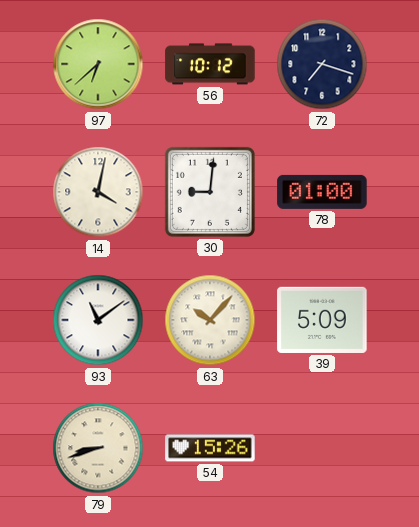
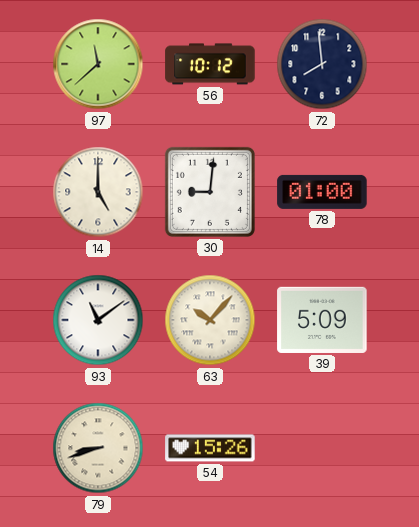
97: 6:38 -> 11:38 (98, 64)
72: 7:18 -> 7:59 (322, 64)
14: 4:02 -> 5:00 (98, 192)
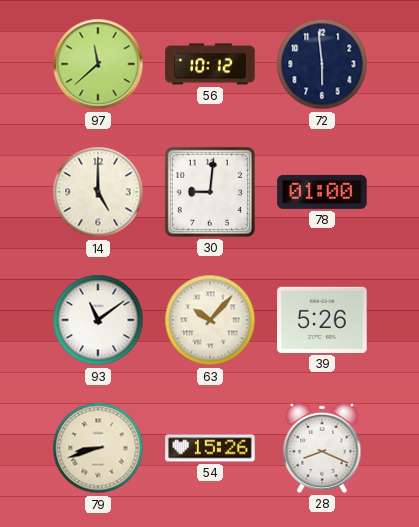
72: 7:59 -> 5:59 (322, 64)
39: 5:09 -> 5:26 (322, 320)
28: none -> 8:19 (322, 448)
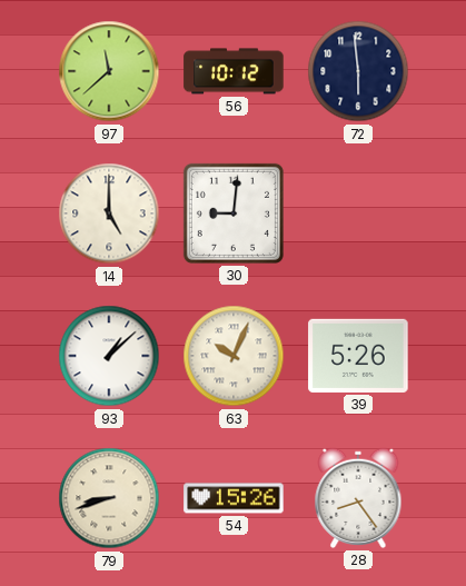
78: 01:00 -> none (322, 192)
93: 11:09 -> 1:08 (109, 356)
63: 10:07 -> 10:04 (234, 356)
28: 8:19 -> 8:24 (358, 498)
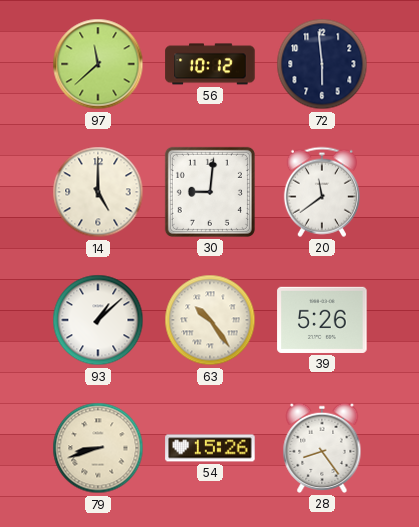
20: none -> 11:39 (322, 192)
63: 10:04 -> 10:24 (210, 320)
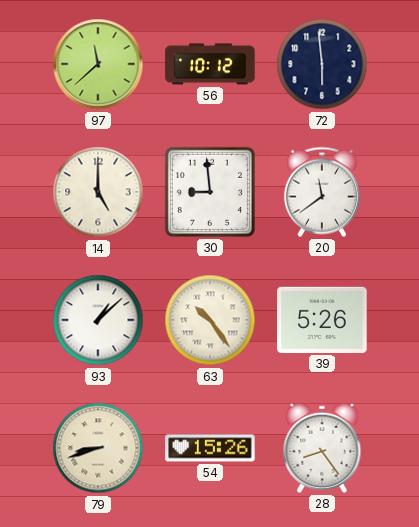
30: 9:01 -> 8:59 (210, 192)
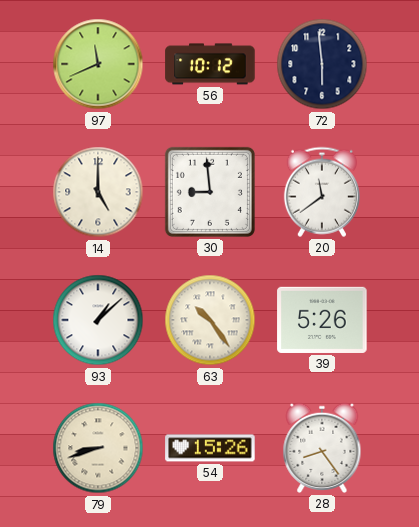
97: 11:38 -> 11:41 (98, 64)
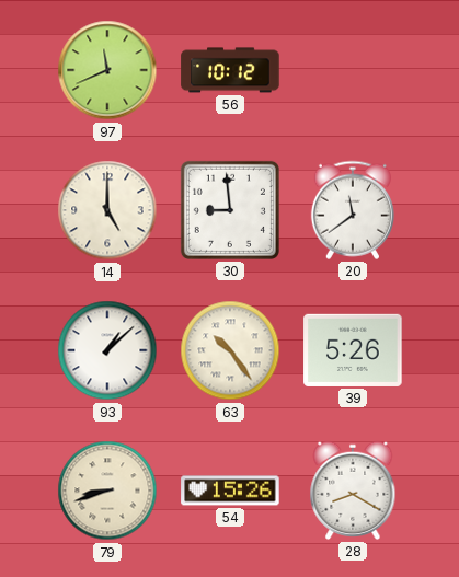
72: 5:59 -> none (322, 64)
28: 8:24 -> 8:20 (353, 491)
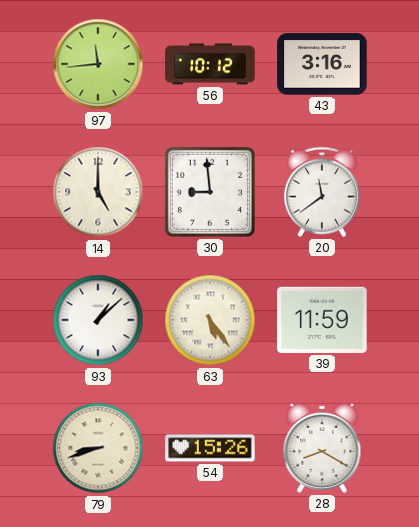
97: 11:41 -> 11:44 (98, 64)
43: none -> 3:16 (322, 64)
63: 10:24 -> 5:24 (210, 320)
39: 5:26 -> 11:59 (322, 320)
